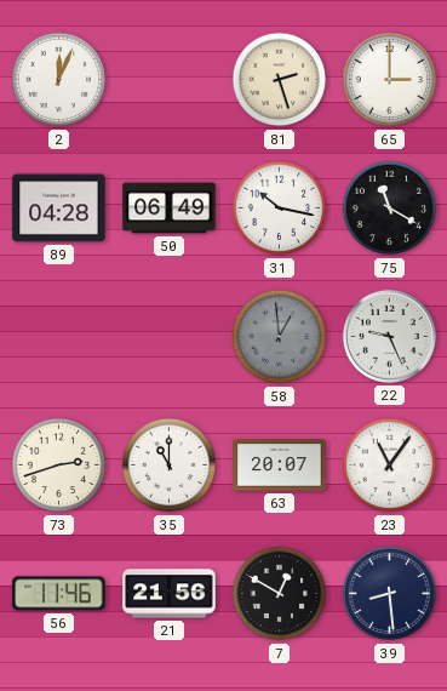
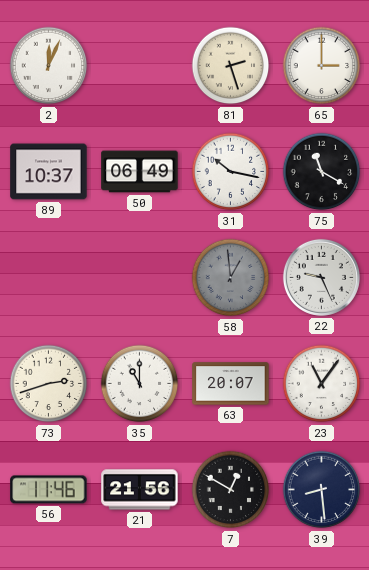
89: 04:28 -> 10:37 (49, 172)
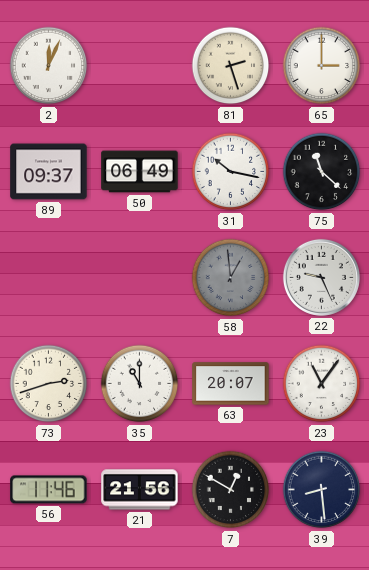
89: 10:37 -> 09:37 (49, 172)
75: 11:20 -> 11:22 (322, 172)
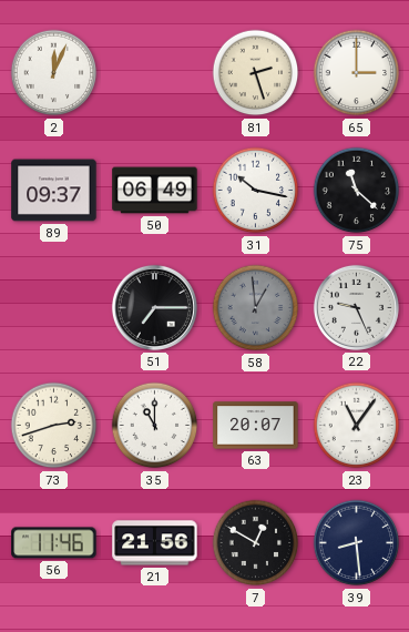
51: none -> 7:15 (154, 307)
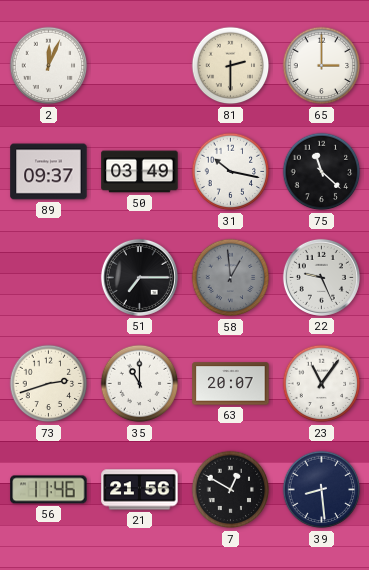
81: 2:27 -> 2:30 (231, 66)
50: 06:49 -> 03:49 (140, 172)
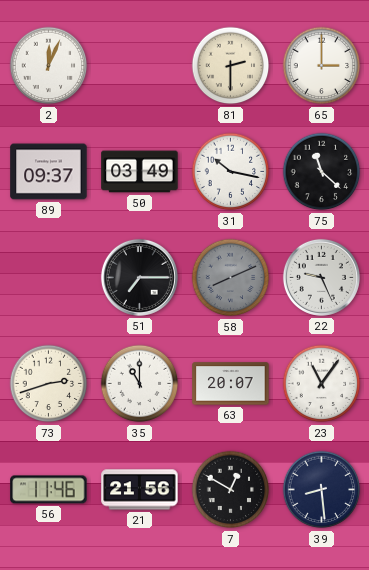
58: 12:59 -> 8:11 (231, 278)
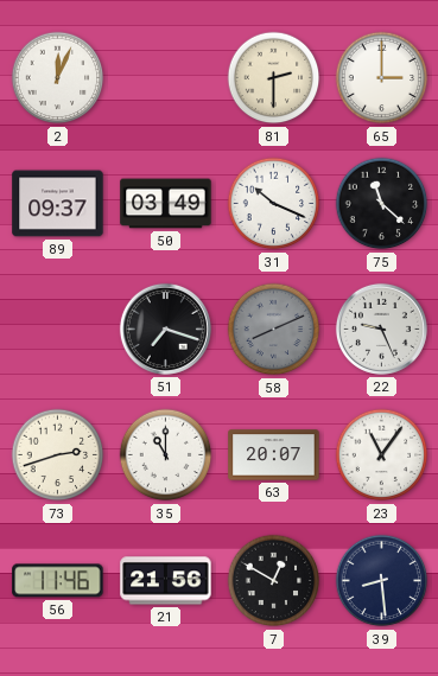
31: 10:17 -> 10:19 (274, 204)
51: 7:15 -> 7:18 (165, 329)
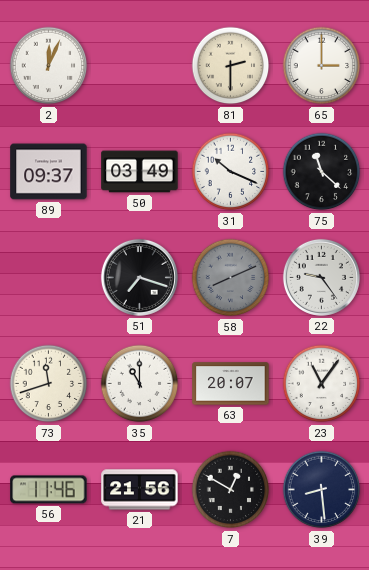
22: 9:26 -> 9:24 (321, 277)
73: 2:42 -> 11:42 (49, 384)
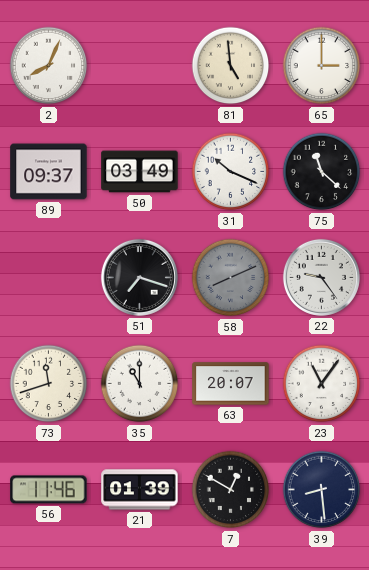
2: 12:04 -> 8:04 (49, 66)
81: 2:30 -> 4:59 (231, 66)
21: 21:56 -> 01:39 (140, 490)
